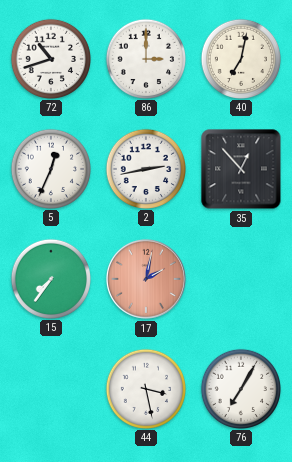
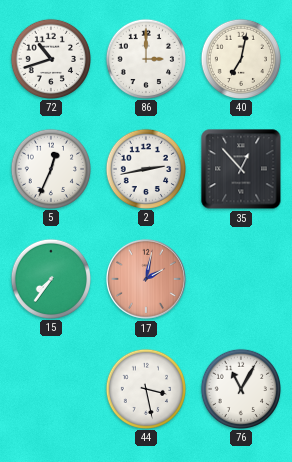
76: 7:05 -> 11:05 (240, 388)
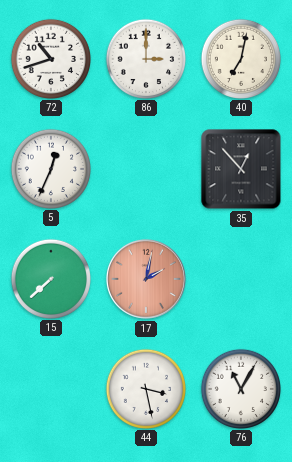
2: 2:43 -> none (145, 168)
15: 7:36 -> 7:38 (50, 278)
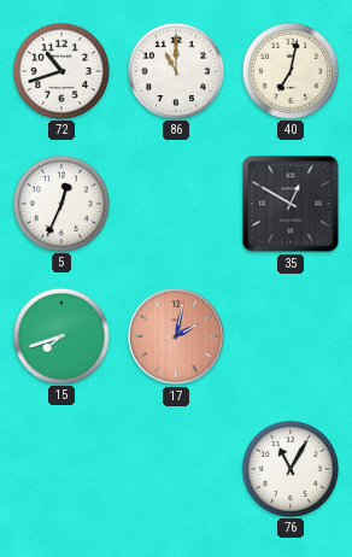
86: 3:00 -> 11:00 (175, 70)
35: 12:53 -> 12:50 (291, 204)
15: 7:38 -> 7:42 (60, 335)
44: 3:28 -> none (145, 388)
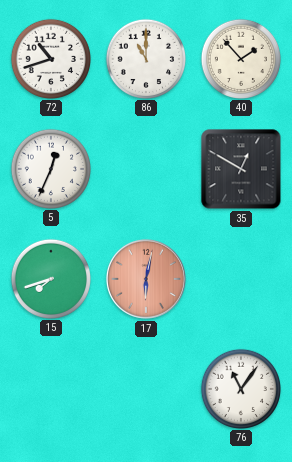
40: 7:02 -> 1:53 (240, 58)
17: 2:02 -> 6:02 (146, 279)
76: 11:05 -> 11:06 (240, 388)
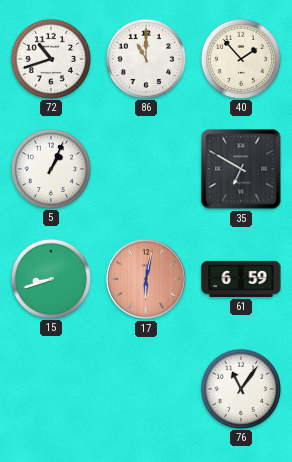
5: 12:34 -> 1:04 (50, 168)
35: 12:50 -> 6:50 (241, 169)
15: 7:42 -> 8:42 (50, 278)
61: none -> 6:59 (241, 279)
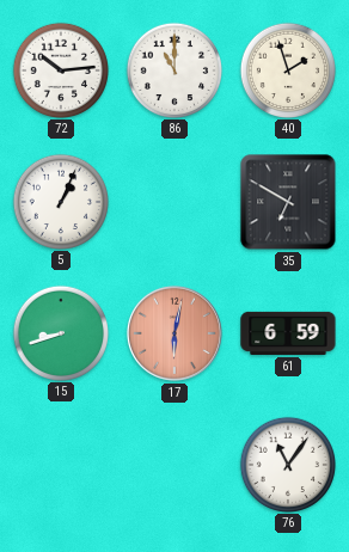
72: 10:42 -> 10:14 (60, 69)
40: 1:53 -> 1:57 (287, 69)
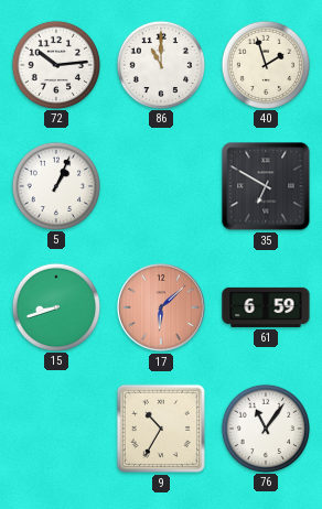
17: 6:02 -> 6:08 (161, 307)
9: none -> 10:35 (161, 429)
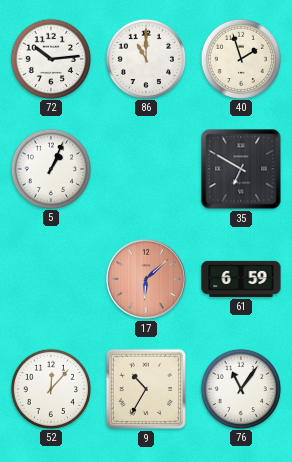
15: 8:42 -> none (55, 306)
52: none -> 12:07 (50, 388)
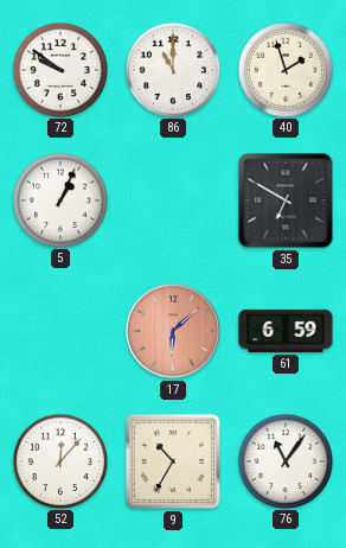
72: 10:14 -> 9:51 (59, 69)
